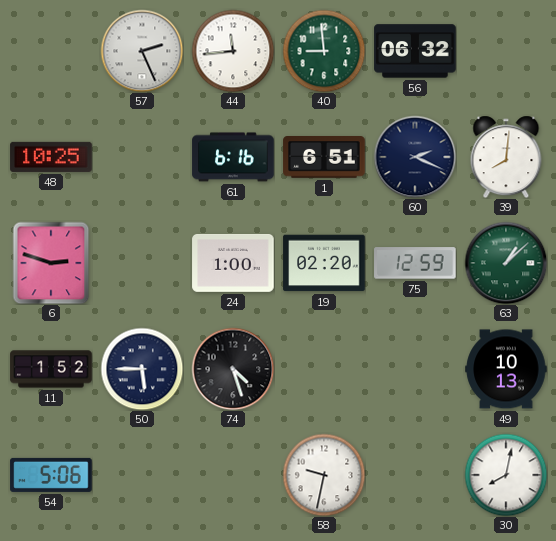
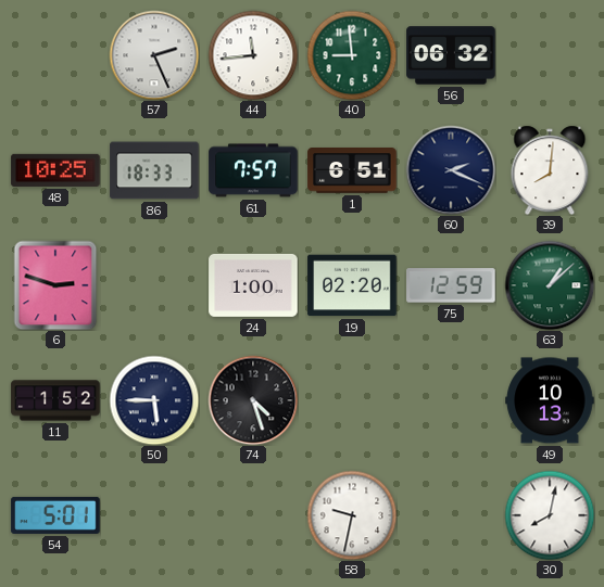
86: none -> 18:33 (154, 170)
61: 6:16 -> 7:57 (253, 170)
54: 5:06 -> 5:01 (55, 515)
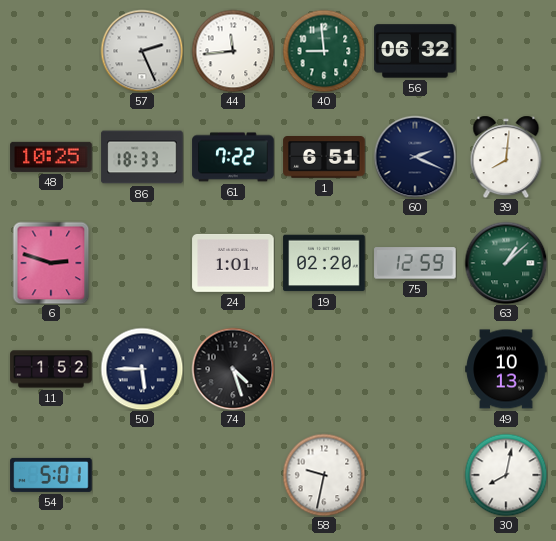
61: 7:57 -> 7:22 (233, 157)
24: 1:00 -> 1:01 (233, 263)
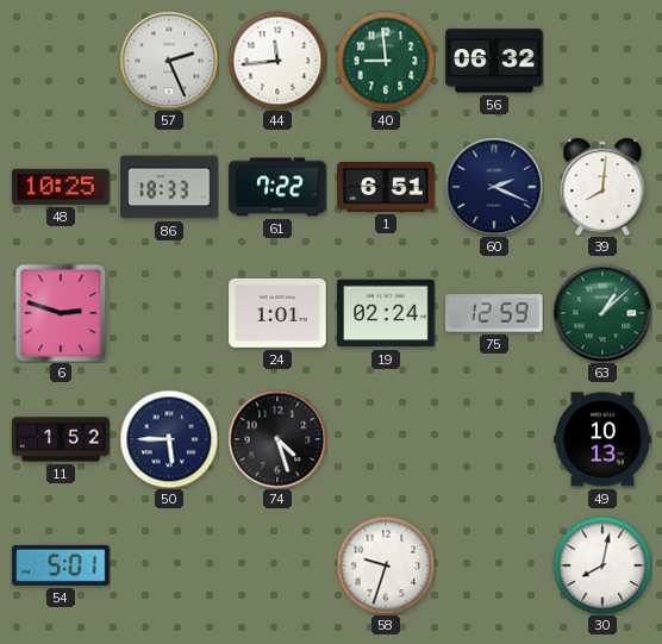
19: 02:20 -> 02:24 (386, 313)
58: 9:32 -> 9:33 (386, 565)
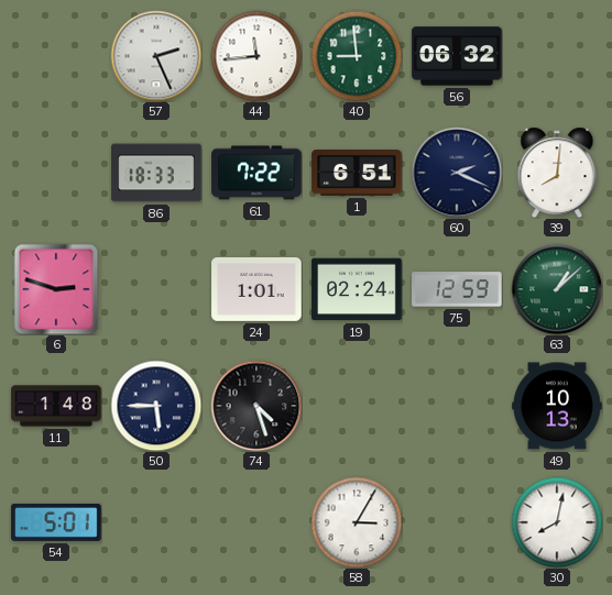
48: 10:25 -> none (61, 187)
11: 1:52 -> 1:48 (56, 406)
58: 9:33 -> 3:05 (357, 522)
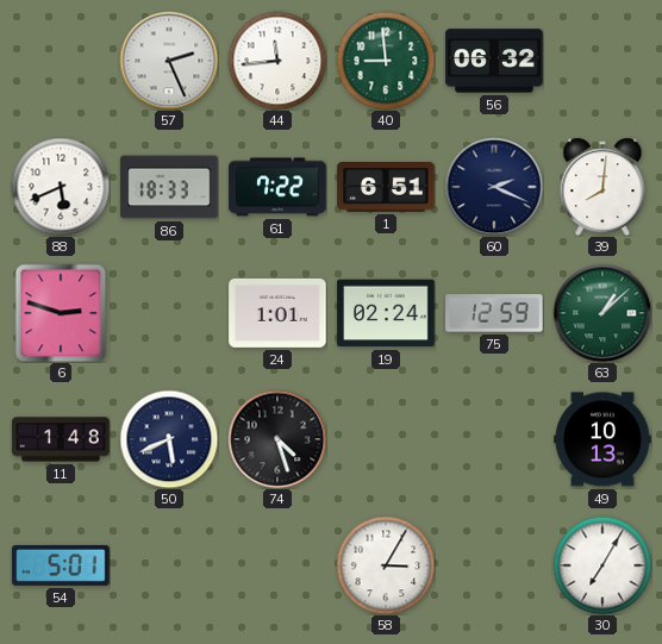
88: none -> 5:41 (61, 187)
50: 5:45 -> 5:41 (169, 439)
30: 8:02 -> 7:05 (602, 565)
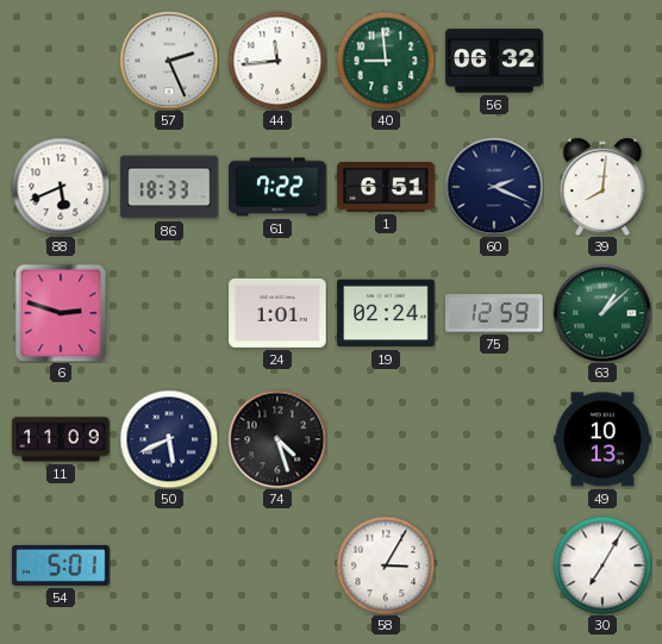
11: 1:48 -> 11:09 (61, 439)
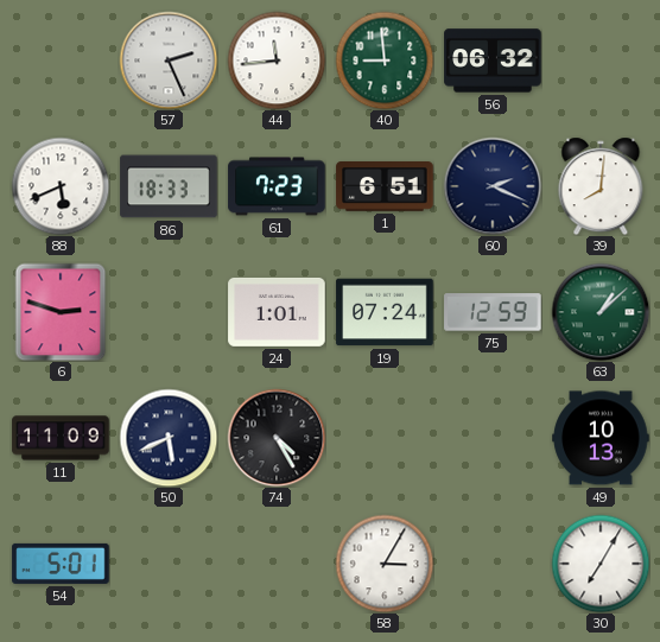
61: 7:22 -> 7:23 (277, 186)
19: 02:24 -> 07:24 (385, 312)
74: 4:27 -> 4:25 (277, 438)
